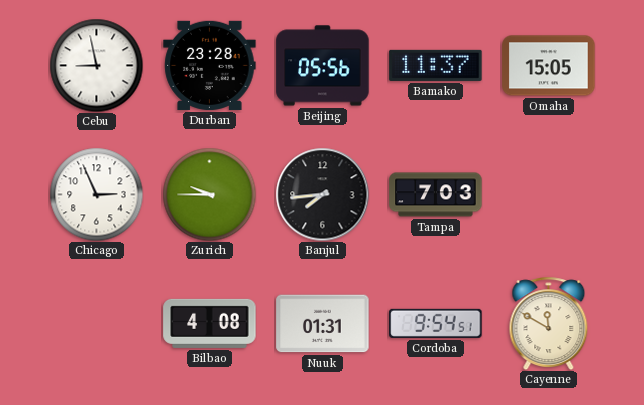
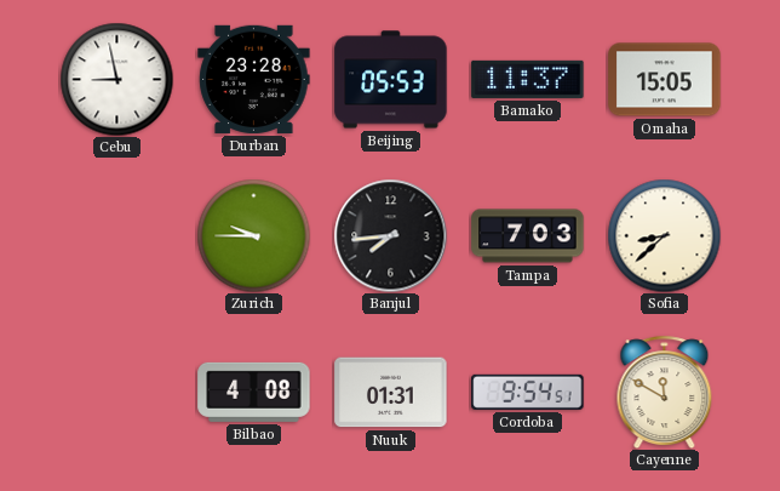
Beijing: 05:56 -> 05:53 (391, 80)
Chicago: 2:56 -> none (96, 194)
Sofia: none -> 8:38 (664, 235)
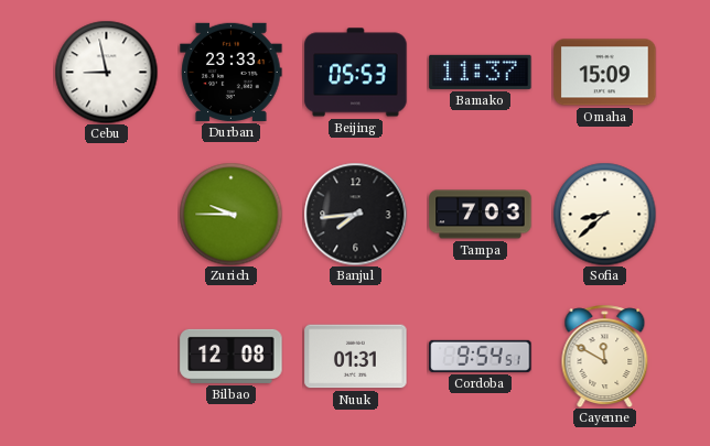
Durban: 23:28 -> 23:33 (232, 72)
Omaha: 15:05 -> 15:09 (605, 73)
Bilbao: 4:08 -> 12:08 (232, 356)
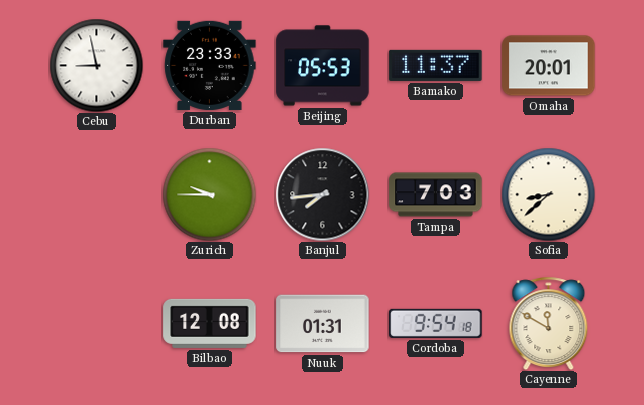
Omaha: 15:09 -> 20:01 (549, 66)
Cordoba: 9:54:51 -> 9:54:18 (436, 323)
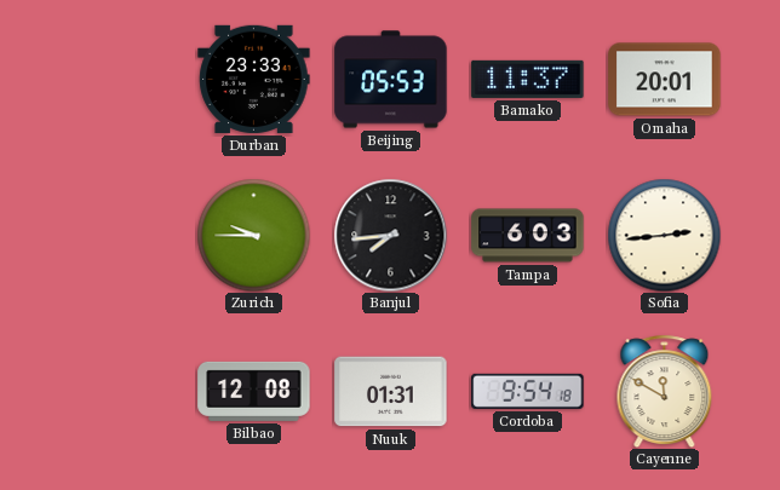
Cebu: 8:58 -> none (96, 65)
Tampa: 7:03 -> 6:03 (528, 236)
Sofia: 8:38 -> 2:44 (664, 235)
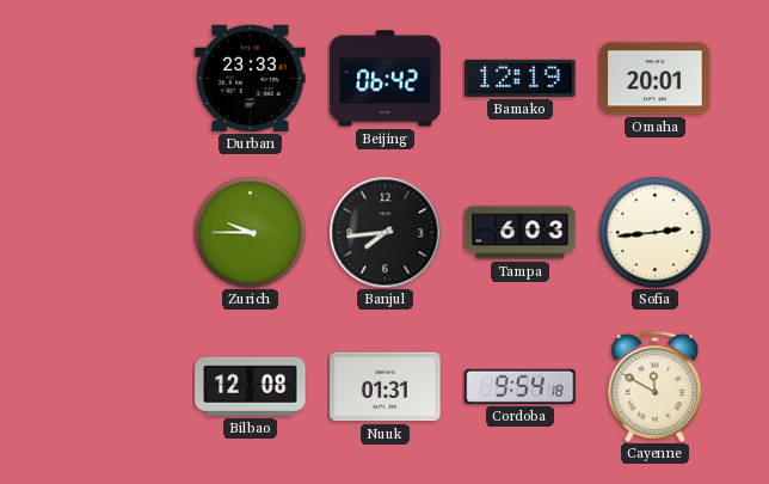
Beijing: 05:53 -> 06:42 (386, 79)
Bamako: 11:37 -> 12:19 (521, 78)
